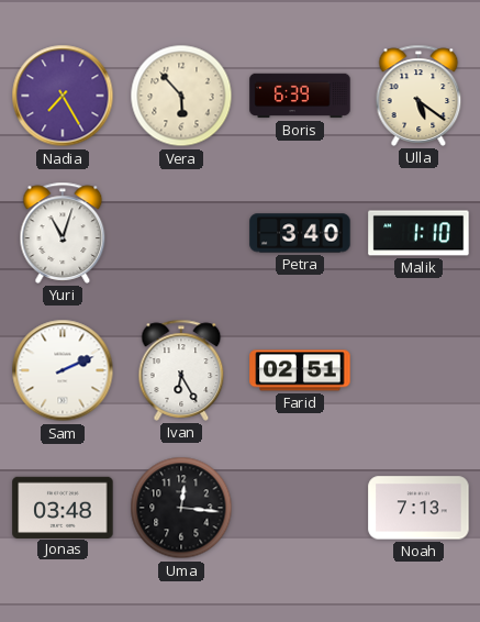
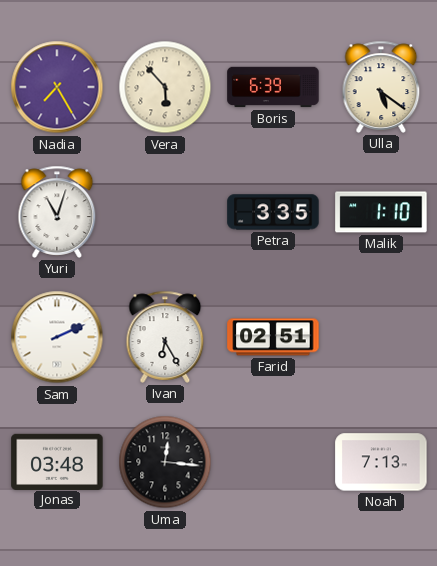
Petra: 3:40 -> 3:35 (273, 212)
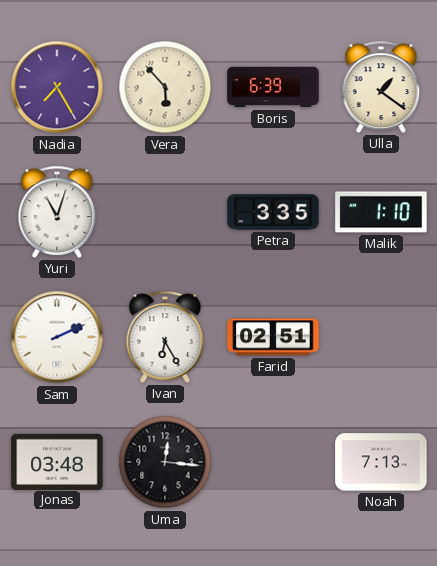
Ulla: 5:21 -> 1:21 (381, 87)
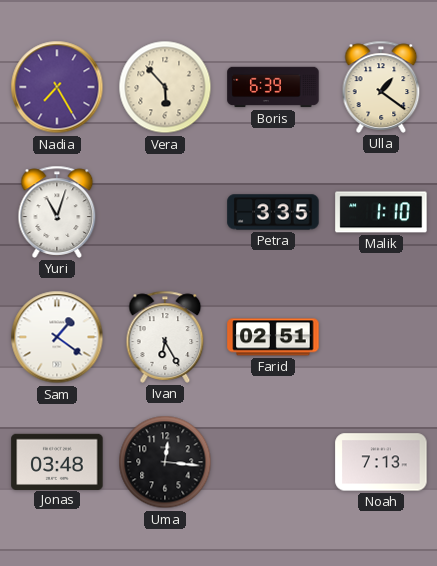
Sam: 2:11 -> 1:21 (57, 337)
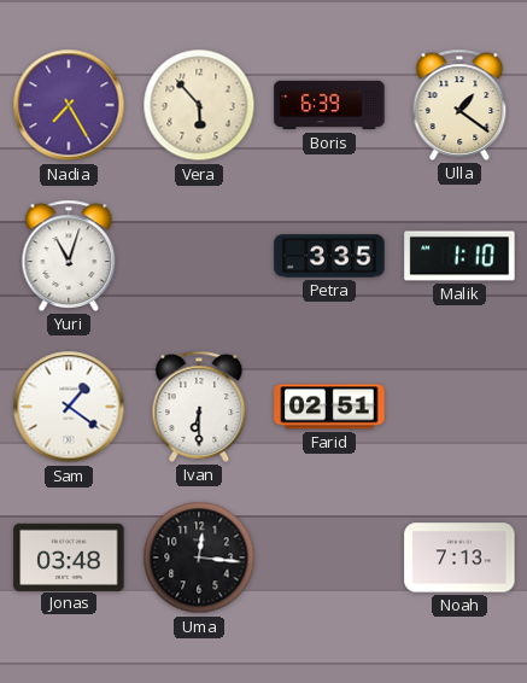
Ivan: 6:25 -> 6:30 (199, 407)
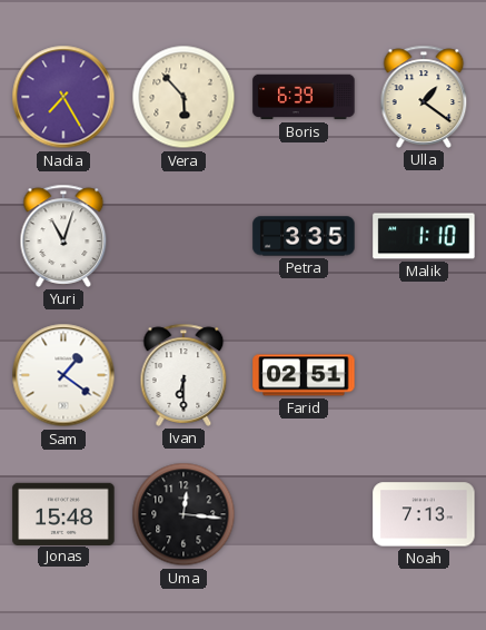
Jonas: 03:48 -> 15:48 (63, 513)
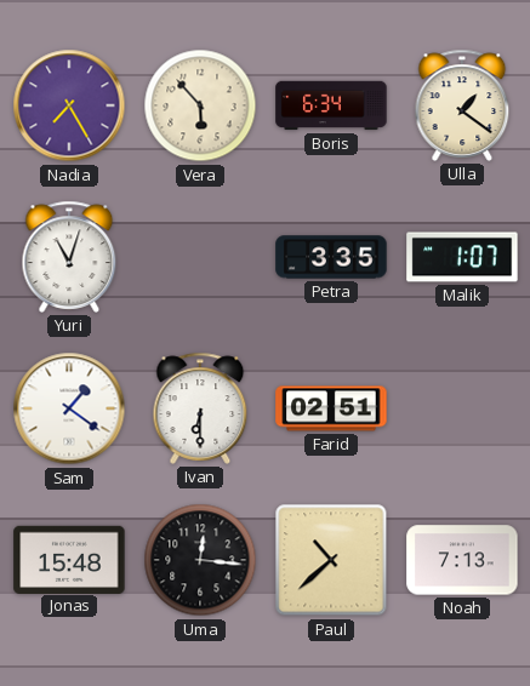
Boris: 6:39 -> 6:34 (331, 105)
Malik: 1:10 -> 1:07 (462, 257)
Paul: none -> 10:38 (331, 560)
